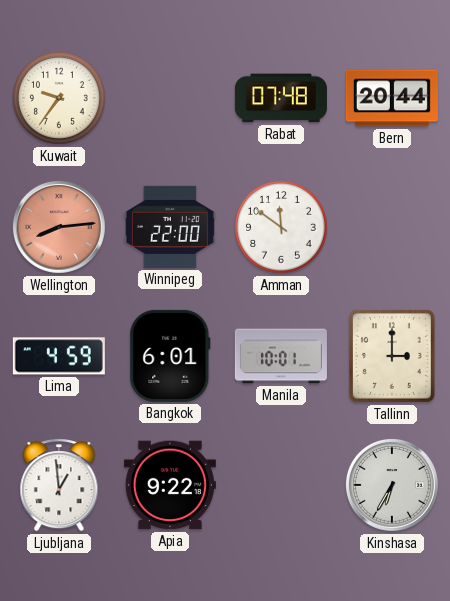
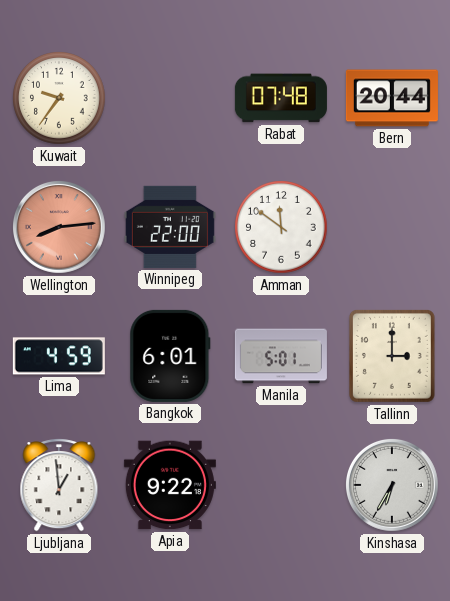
Manila: 10:01 -> 5:01 (281, 356)
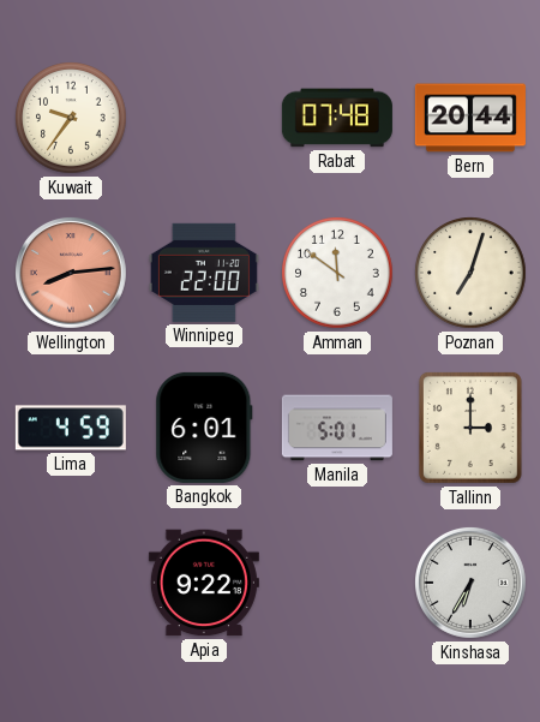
Poznan: none -> 7:03 (470, 273)
Ljubljana: 12:59 -> none (59, 486)
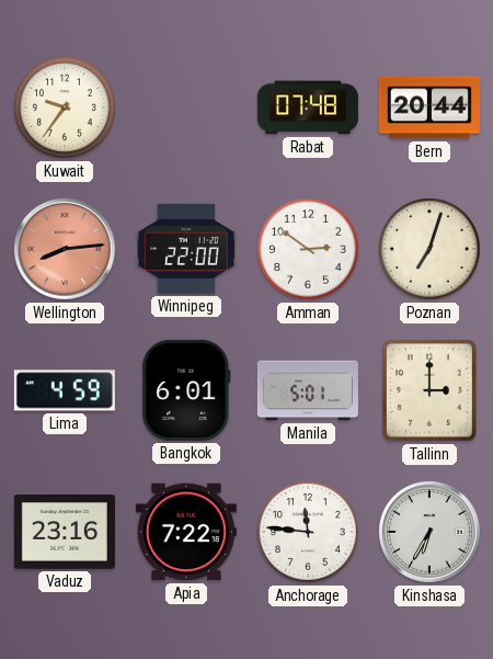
Amman: 11:51 -> 2:51 (308, 249)
Vaduz: none -> 23:16 (65, 533)
Apia: 9:22 -> 7:22 (186, 532)
Anchorage: none -> 11:46 (308, 532)
